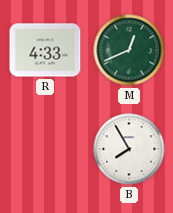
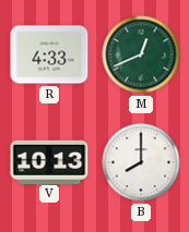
V: none -> 10:13 (49, 161)
B: 7:55 -> 8:00 (141, 162)
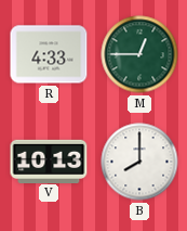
M: 12:41 -> 12:45 (139, 54)
